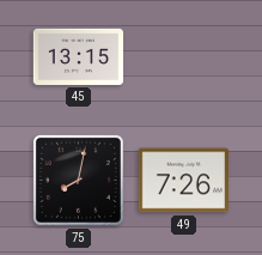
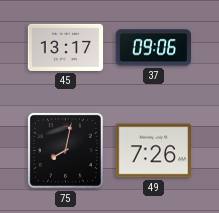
45: 13:15 -> 13:17 (66, 47)
37: none -> 09:06 (154, 48)
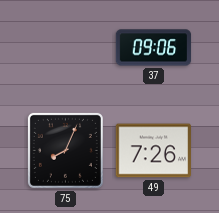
45: 13:17 -> none (66, 47)
75: 8:02 -> 8:04 (65, 150)
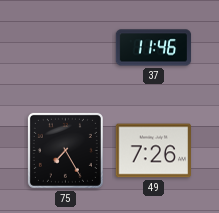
37: 09:06 -> 11:46 (154, 48)
75: 8:04 -> 7:25 (65, 150)
